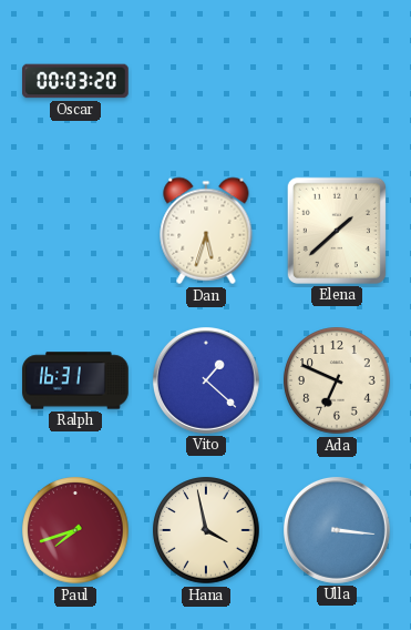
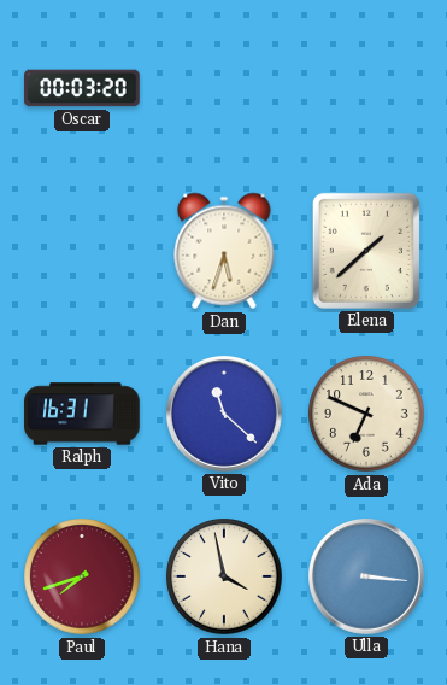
Vito: 1:22 -> 11:22 (224, 414)
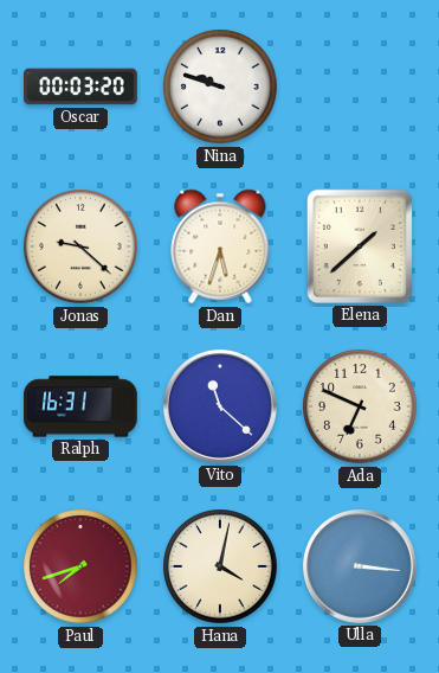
Nina: none -> 9:48 (220, 86)
Jonas: none -> 9:22 (80, 246)
Hana: 3:58 -> 4:02 (220, 566)
